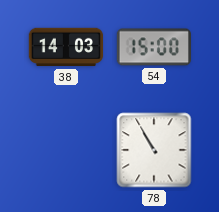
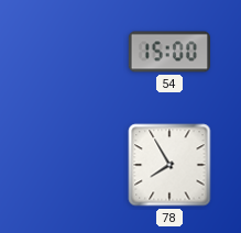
38: 14:03 -> none (66, 47)
78: 10:55 -> 7:55 (169, 165)
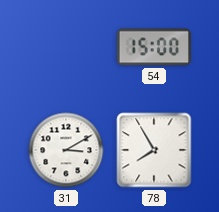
31: none -> 3:10 (66, 150)
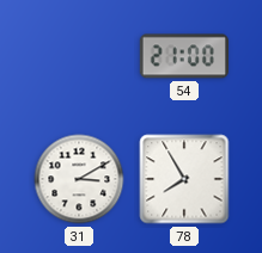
54: 15:00 -> 21:00 (183, 56)
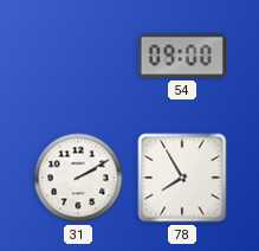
54: 21:00 -> 09:00 (181, 56)
31: 3:10 -> 2:10 (78, 178)
